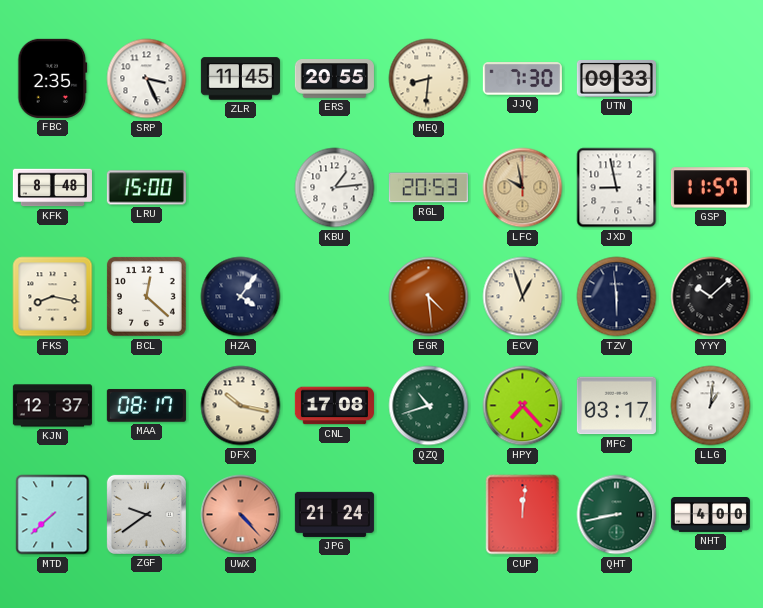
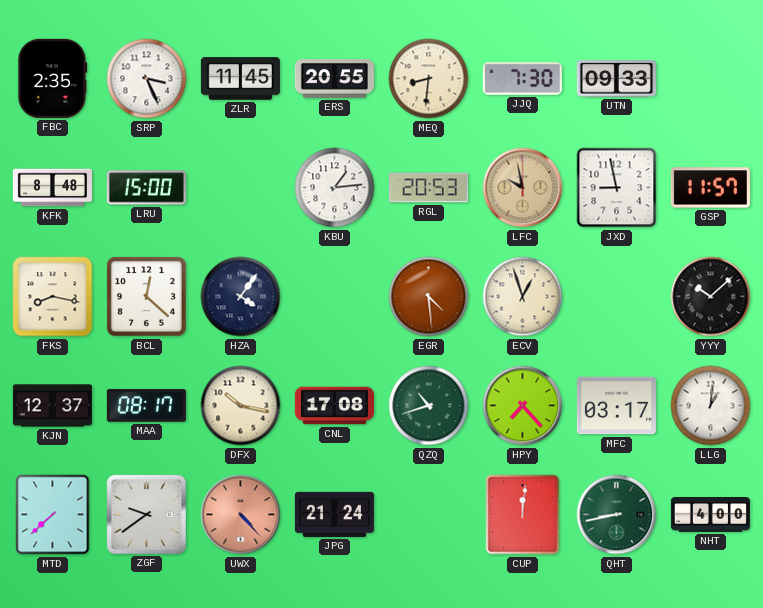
TZV: 5:59 -> none (617, 297)
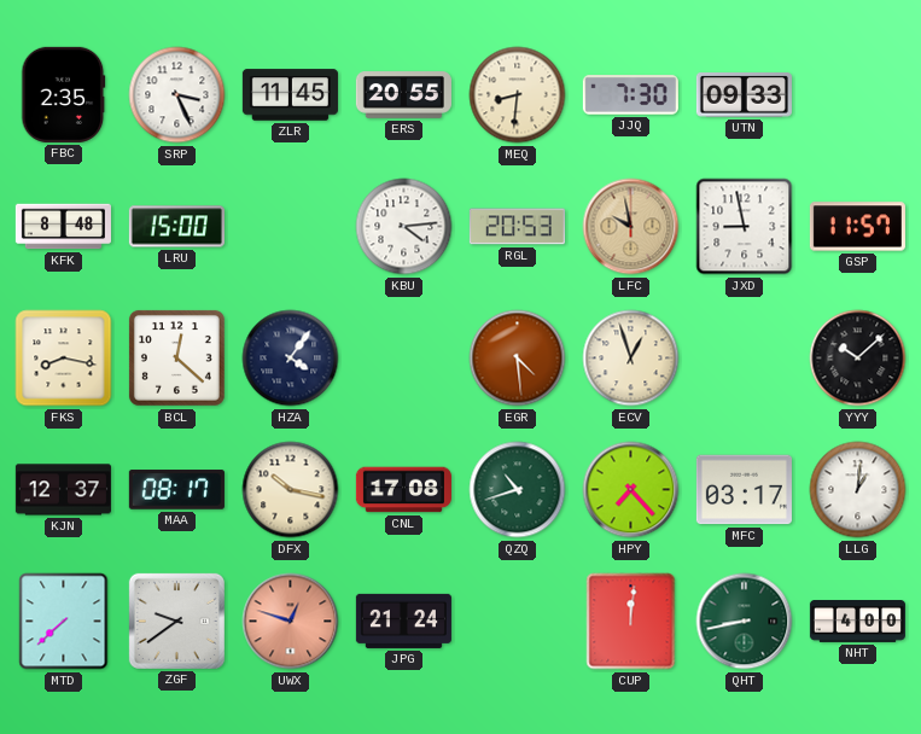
KBU: 1:14 -> 4:14 (404, 227)
UWX: 4:23 -> 12:48 (291, 622)
